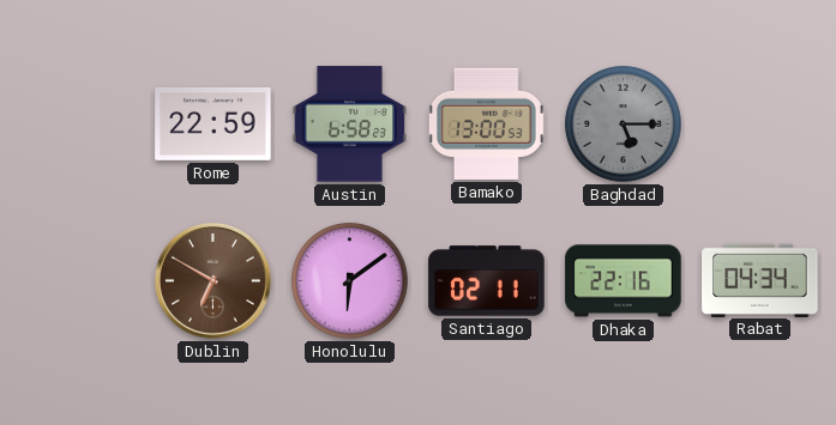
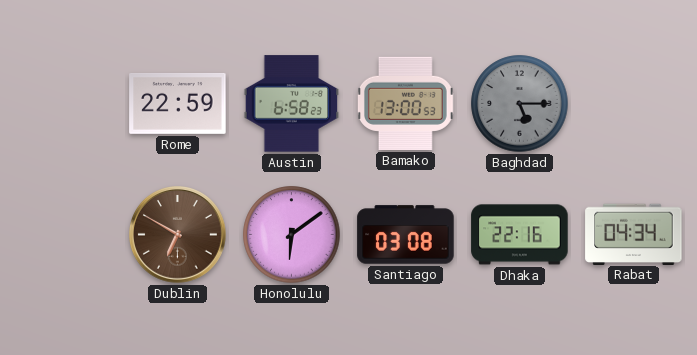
Santiago: 02:11 -> 03:08 (406, 235)
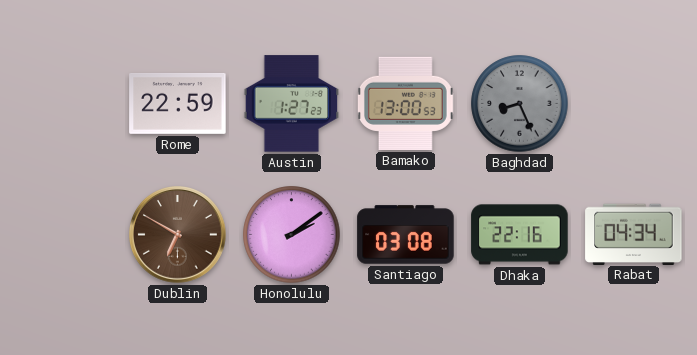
Austin: 6:58 -> 1:27 (292, 104)
Baghdad: 5:15 -> 8:26 (520, 104)
Honolulu: 6:09 -> 2:09 (292, 235)
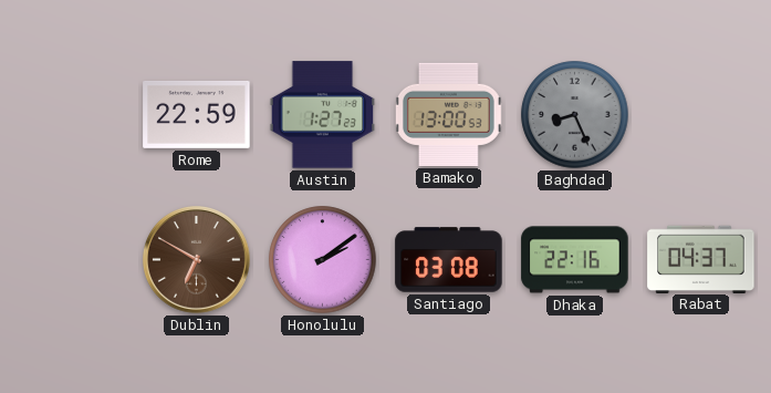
Rabat: 04:34 -> 04:37 (701, 259)
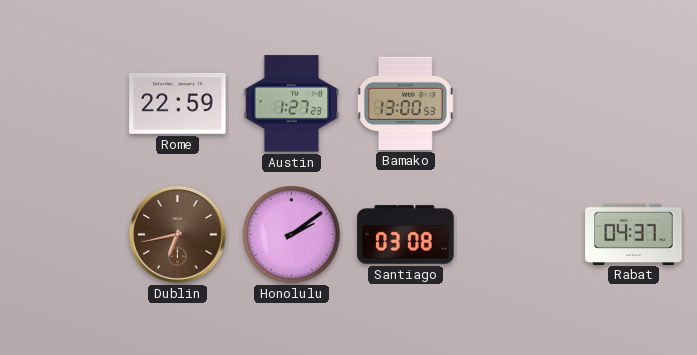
Baghdad: 8:26 -> none (575, 115)
Dublin: 6:50 -> 6:43 (178, 235)
Dhaka: 22:16 -> none (575, 260)
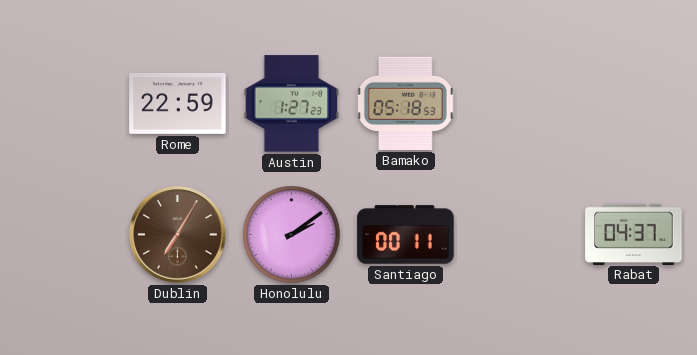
Bamako: 13:00 -> 05:18 (405, 103)
Dublin: 6:43 -> 7:05 (178, 235)
Santiago: 03:08 -> 00:11 (406, 235)
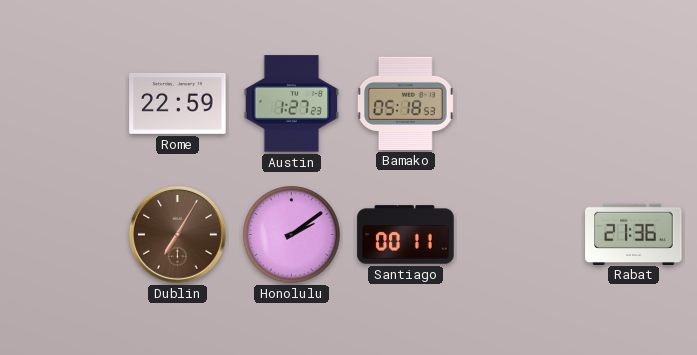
Rabat: 04:37 -> 21:36 (634, 234)
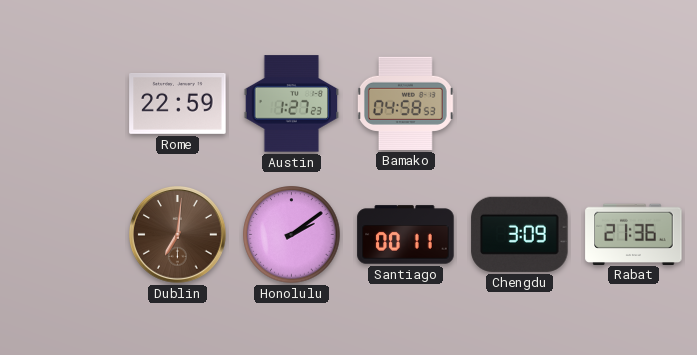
Bamako: 05:18 -> 04:58 (405, 103)
Dublin: 7:05 -> 7:01 (178, 235)
Chengdu: none -> 3:09 (520, 234)
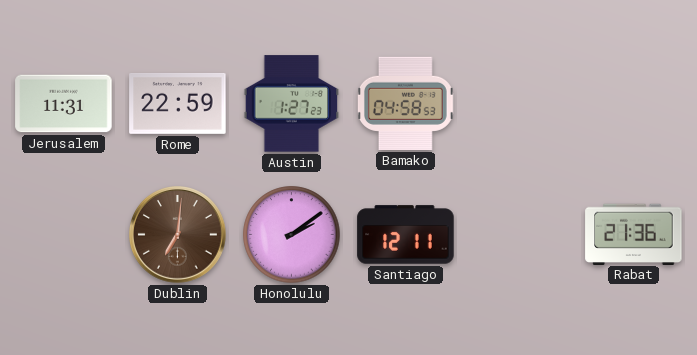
Jerusalem: none -> 11:31 (64, 104)
Santiago: 00:11 -> 12:11 (406, 235)
Chengdu: 3:09 -> none (520, 234)
